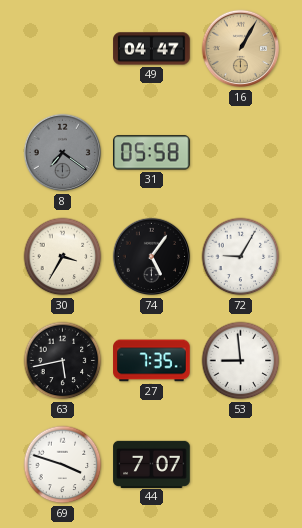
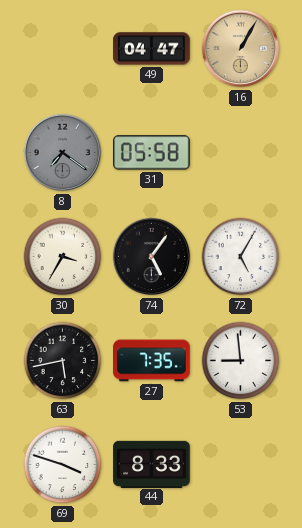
72: 9:05 -> 5:05 (241, 257)
44: 7:07 -> 8:33 (152, 464)
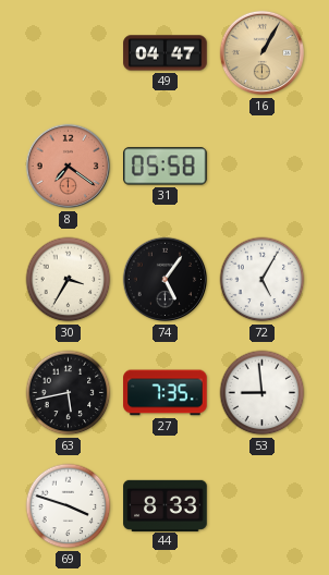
8 dial: grey -> salmon (69, 167)
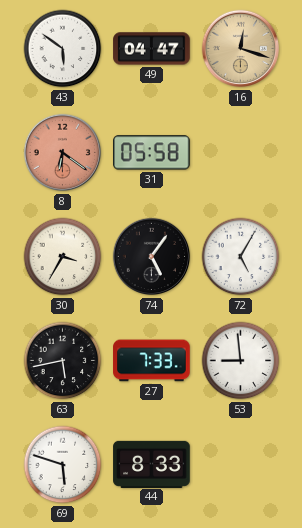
43: none -> 5:51 (63, 49)
16: 1:05 -> 12:18 (241, 49)
8: 7:21 -> 6:21 (63, 153)
27: 7:35 -> 7:33 (152, 361)
69: 3:48 -> 5:48 (63, 465)
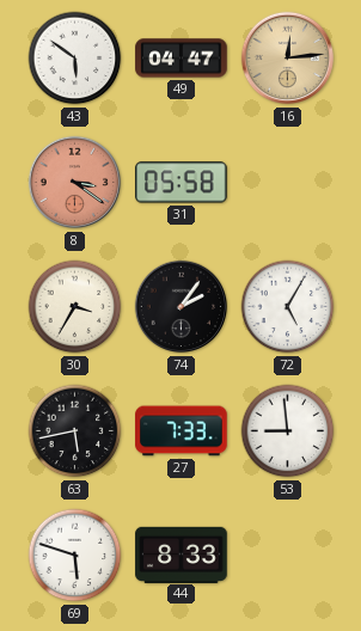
16: 12:18 -> 12:14 (288, 59)
8: 6:21 -> 3:21 (75, 183)
74: 5:06 -> 2:06 (182, 307)
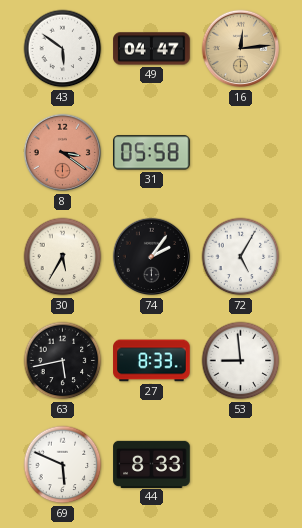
30: 3:35 -> 5:35 (63, 257)
27: 7:33 -> 8:33 (152, 361)
69: 5:48 -> 5:49 (63, 465)
